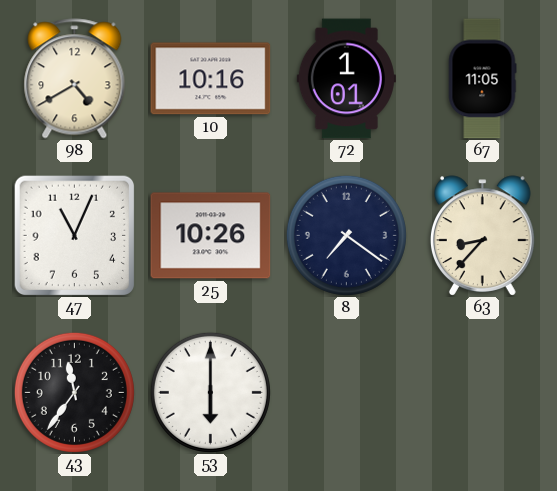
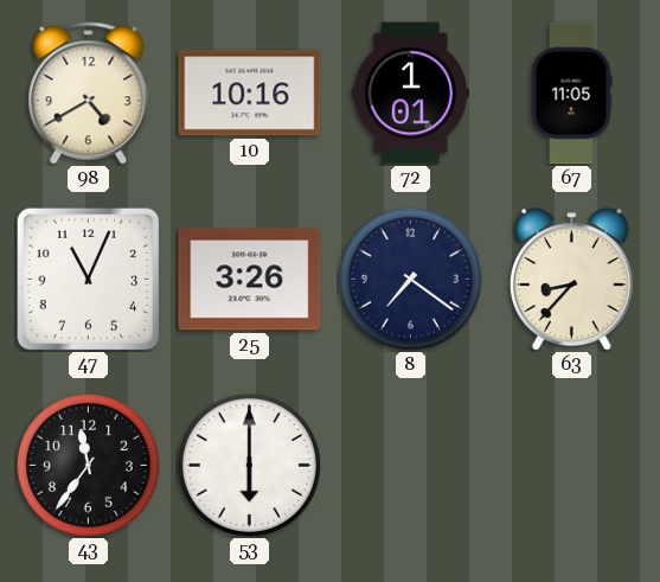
25: 10:26 -> 3:26 (250, 280)
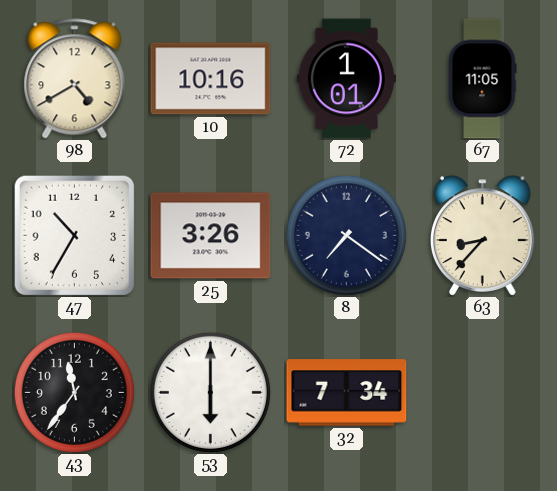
47: 11:04 -> 10:35 (74, 235)
32: none -> 7:34 (347, 393)
